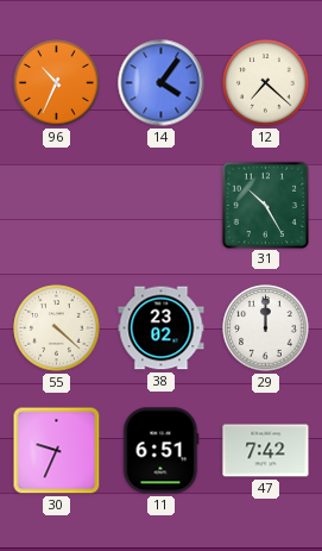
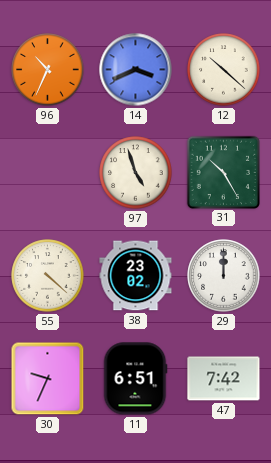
14: 4:06 -> 3:41 (136, 70)
12: 7:22 -> 10:22 (224, 70)
97: none -> 4:57 (136, 173)
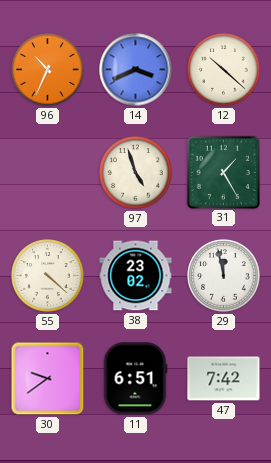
31: 10:25 -> 1:25 (223, 172)
29: 12:00 -> 11:58 (224, 276)
30: 9:34 -> 9:39 (48, 379)
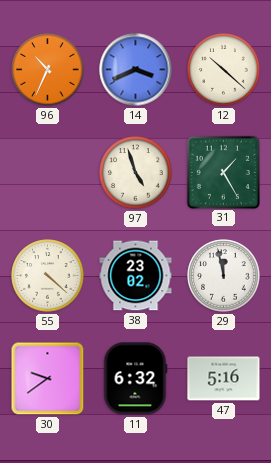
11: 6:51 -> 6:32 (135, 379)
47: 7:42 -> 5:16 (224, 379)
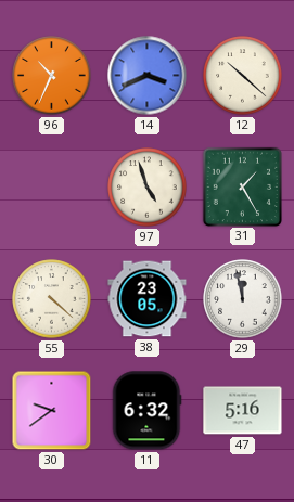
38: 23:02 -> 23:05 (148, 299)
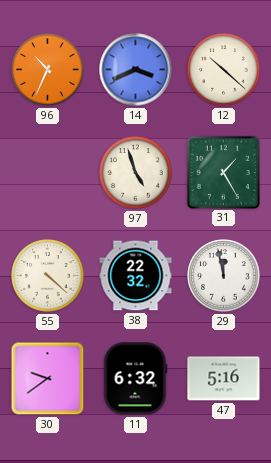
38: 23:05 -> 22:32 (136, 276)
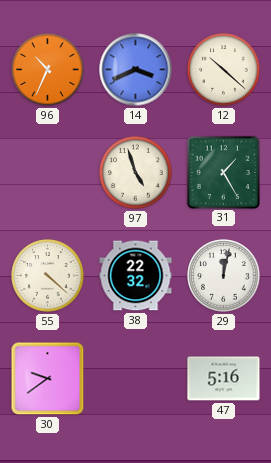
29: 11:58 -> 12:02 (224, 276)
11: 6:32 -> none (135, 379)
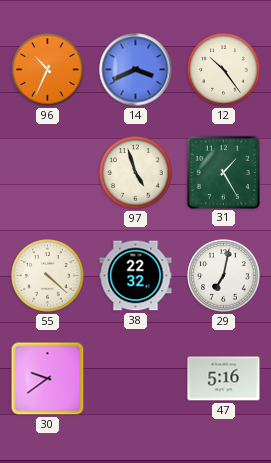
12: 10:22 -> 10:24 (224, 70)
29: 12:02 -> 7:02 (224, 276)
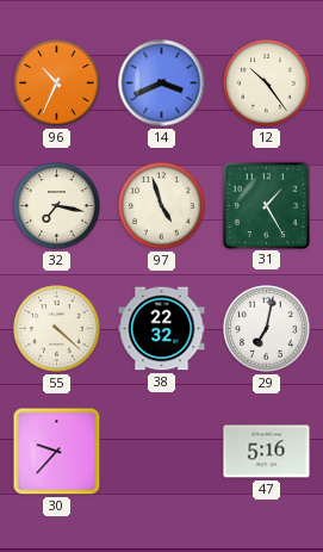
32: none -> 7:17 (57, 206)
30: 9:39 -> 9:37 (57, 452)
